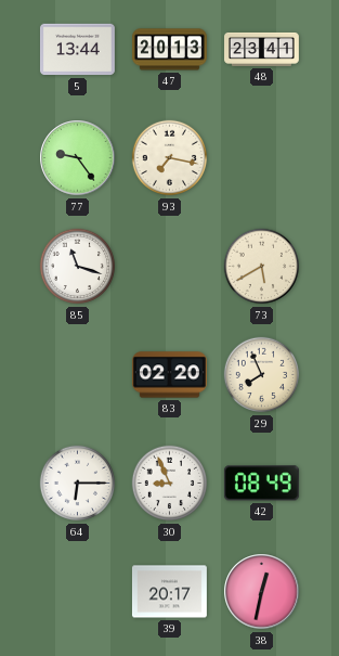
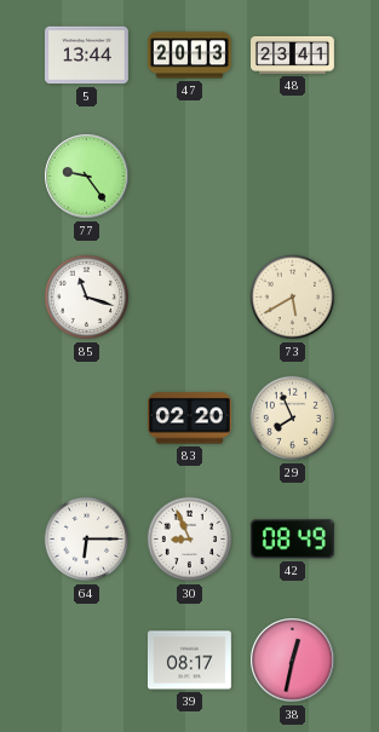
93: 7:17 -> none (170, 158)
39: 20:17 -> 08:17 (189, 661)
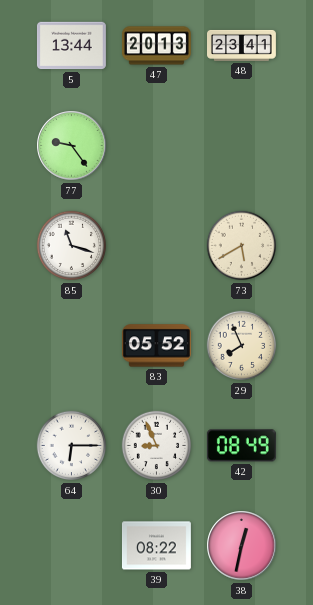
83: 02:20 -> 05:52 (156, 346)
39: 08:17 -> 08:22 (156, 546)
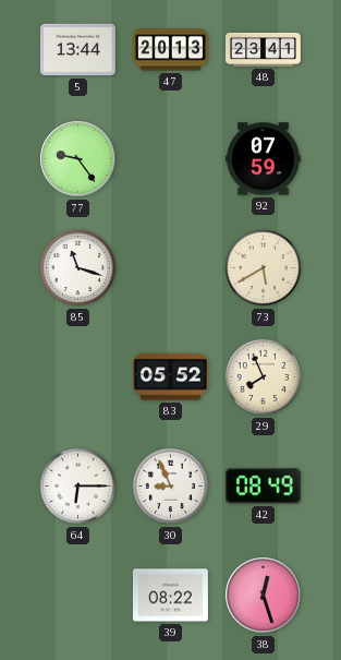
92: none -> 07:59 (263, 159)
38: 12:32 -> 12:27 (264, 596)
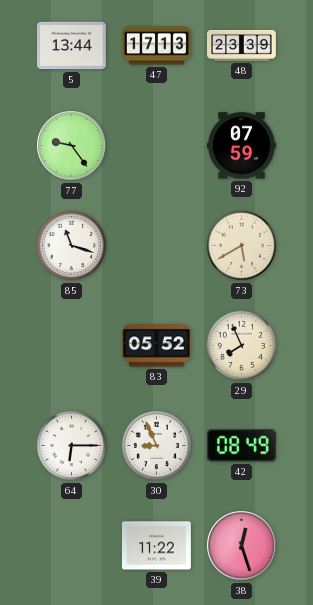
47: 20:13 -> 17:13 (156, 46)
48: 23:41 -> 23:39 (242, 45)
39: 08:22 -> 11:22 (156, 546)
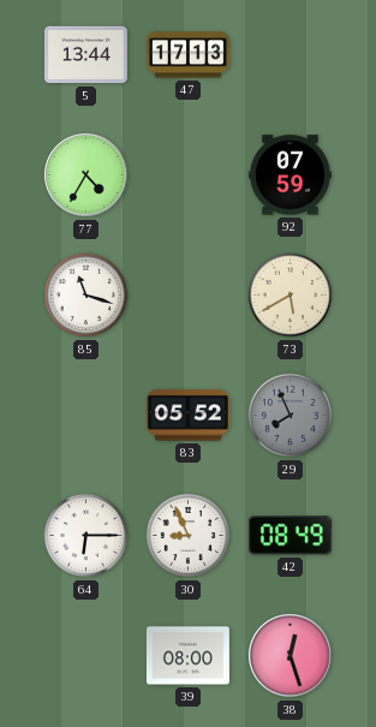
48: 23:39 -> none (242, 45)
77: 9:24 -> 4:35 (86, 175)
29 dial: cream -> grey (291, 416)
39: 11:22 -> 08:00 (187, 656)
